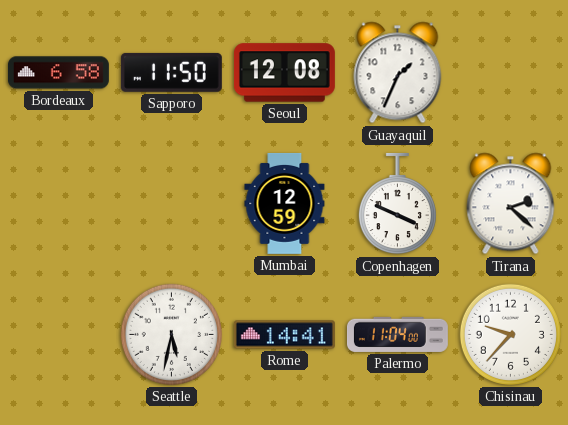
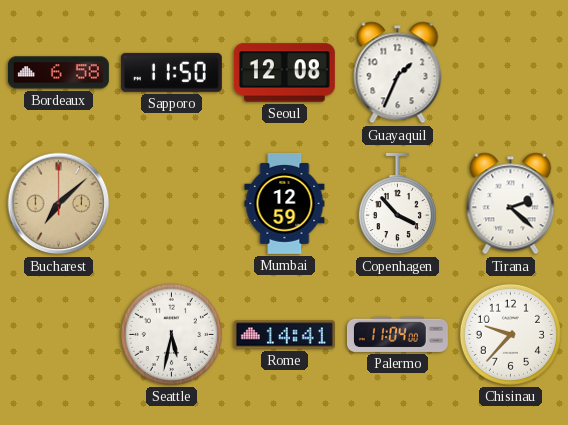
Bucharest: none -> 7:08 (59, 204)
Copenhagen: 3:49 -> 3:53 (397, 204)
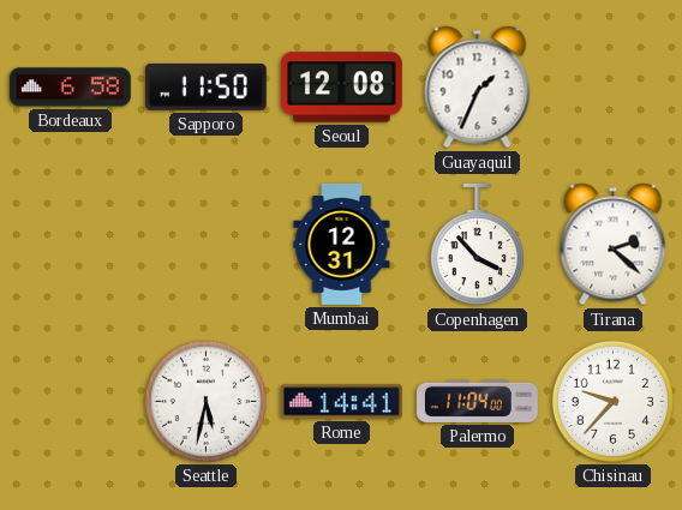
Bucharest: 7:08 -> none (59, 204)
Mumbai: 12:59 -> 12:31 (342, 244)
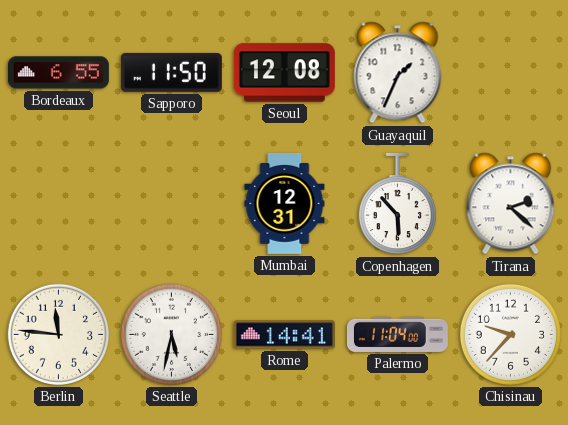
Bordeaux: 6:58 -> 6:55 (58, 73)
Copenhagen: 3:53 -> 5:53 (397, 204)
Berlin: none -> 11:46 (58, 334)
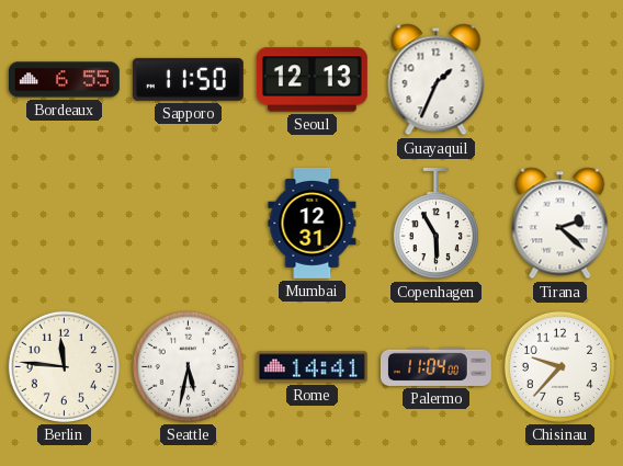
Seoul: 12:08 -> 12:13 (311, 80)
Copenhagen: 5:53 -> 5:55 (435, 224)
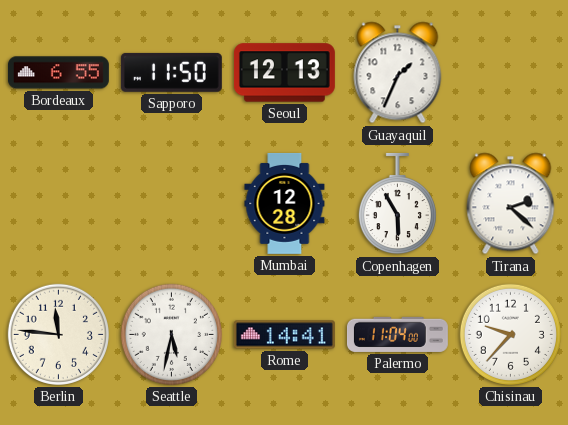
Mumbai: 12:31 -> 12:28 (285, 203)
